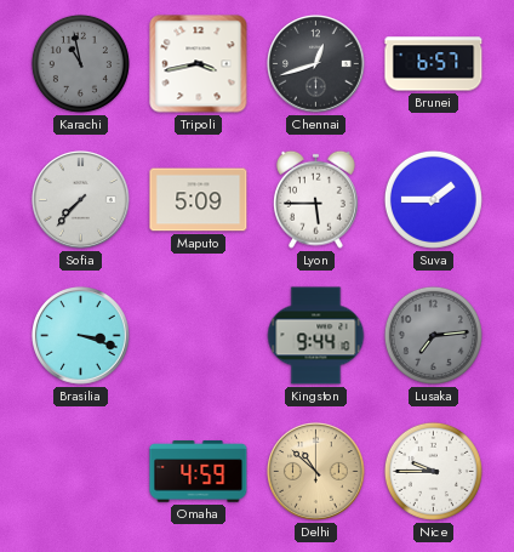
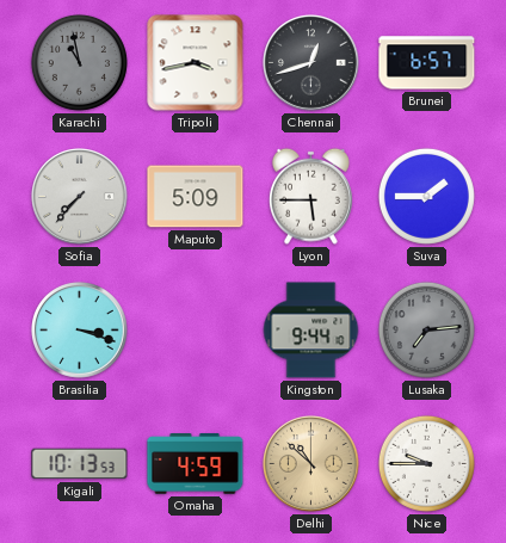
Kigali: none -> 10:13 (80, 464)
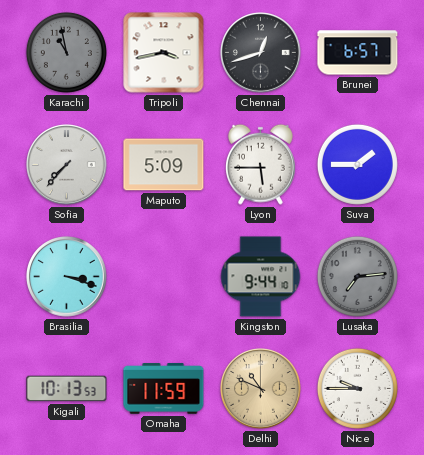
Omaha: 4:59 -> 11:59 (164, 389)
Delhi: 10:52 -> 10:49 (261, 389)
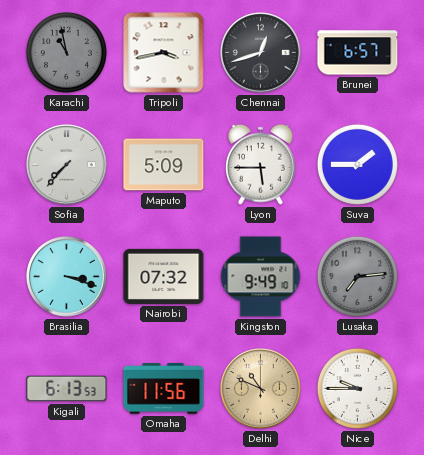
Nairobi: none -> 07:32 (164, 276)
Kingston: 9:44 -> 9:49 (261, 277)
Kigali: 10:13 -> 6:13 (67, 389)
Omaha: 11:59 -> 11:56 (164, 389)
